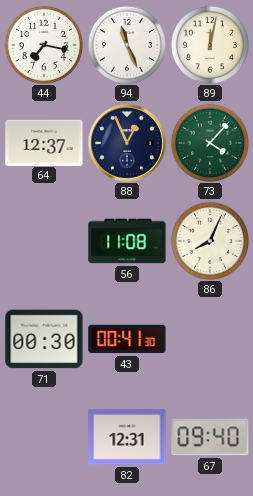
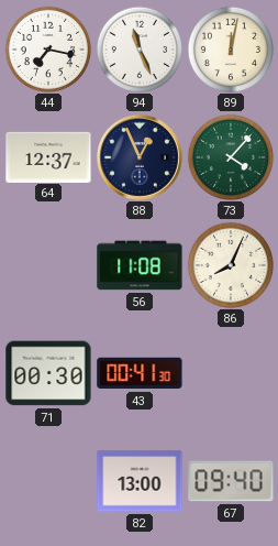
82: 12:31 -> 13:00 (140, 481)
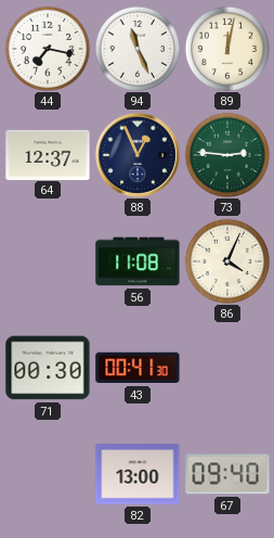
73: 4:07 -> 2:46 (226, 154)
86: 8:04 -> 4:04 (226, 260)
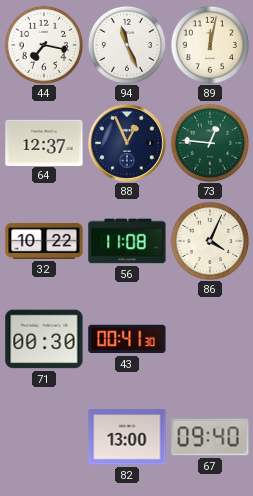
73: 2:46 -> 12:46 (209, 142)
32: none -> 10:22 (44, 241)
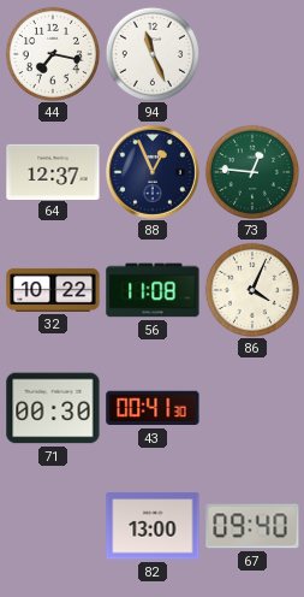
89: 12:02 -> none (209, 44)
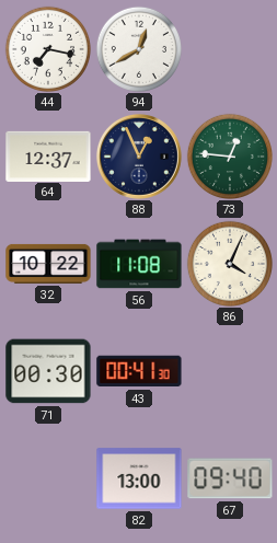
94: 11:26 -> 12:40 (138, 48)
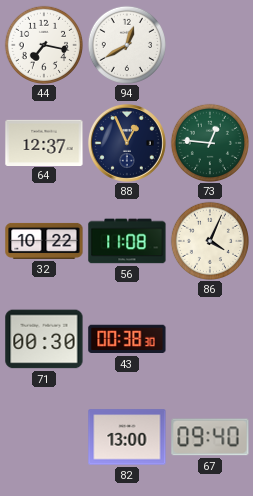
43: 00:41 -> 00:38 (127, 339)
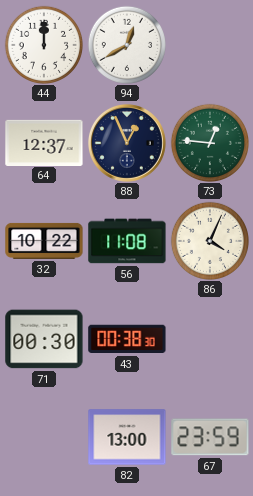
44: 7:17 -> 12:00 (43, 44)
67: 09:40 -> 23:59 (210, 437)
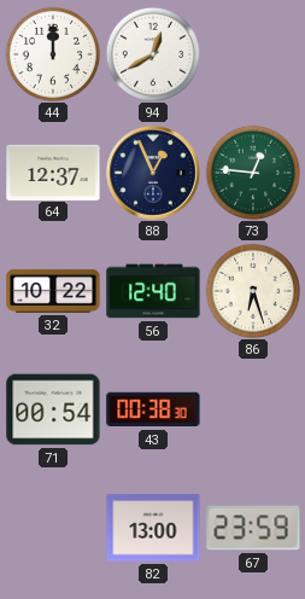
56: 11:08 -> 12:40 (153, 291)
86: 4:04 -> 6:27 (252, 290)
71: 00:30 -> 00:54 (53, 409)
